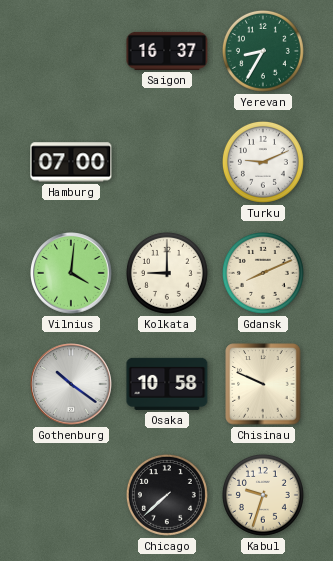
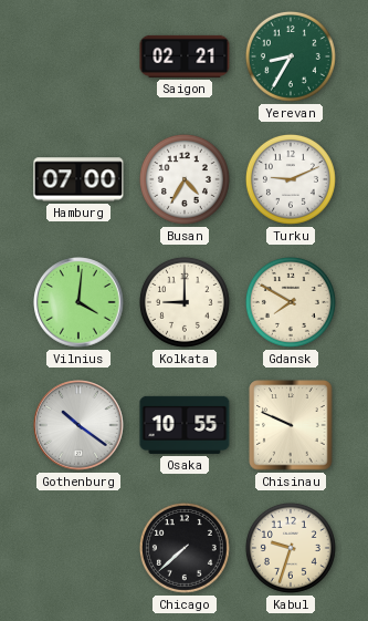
Saigon: 16:37 -> 02:21 (185, 56)
Busan: none -> 4:35 (185, 179)
Gdansk: 8:11 -> 7:50 (291, 302)
Osaka: 10:58 -> 10:55 (185, 425)
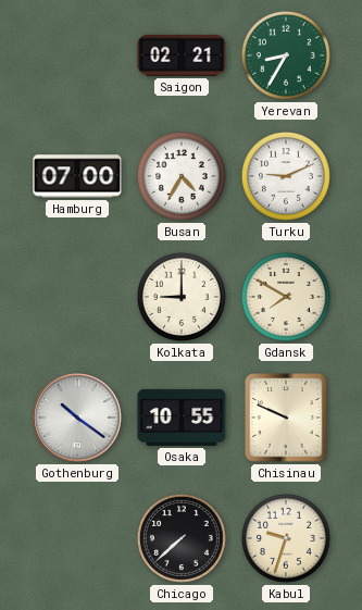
Vilnius: 4:01 -> none (78, 302)
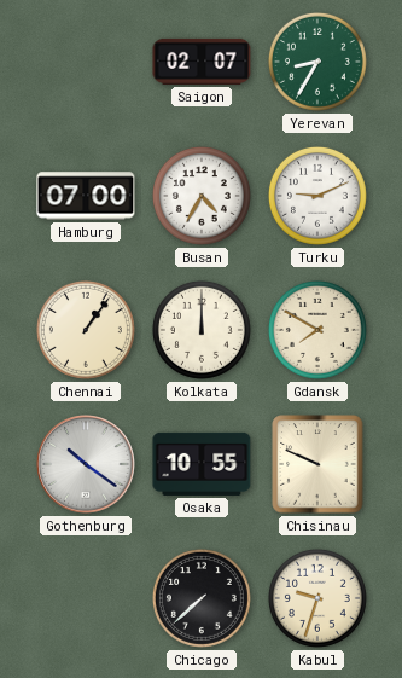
Saigon: 02:21 -> 02:07 (202, 62)
Chennai: none -> 1:06 (86, 330)
Kolkata: 9:00 -> 12:00 (202, 330)
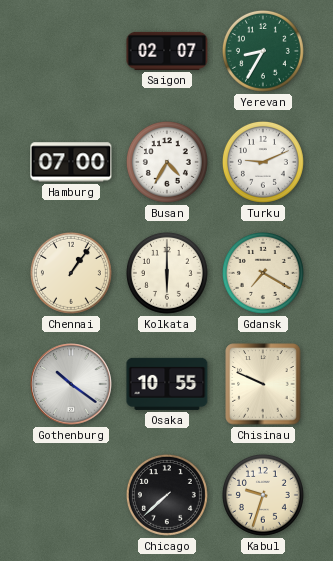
Kolkata: 12:00 -> 6:00 (167, 273)
Gdansk: 7:50 -> 7:20 (263, 273)
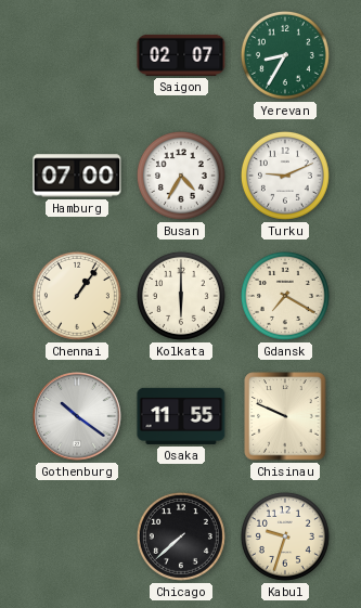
Osaka: 10:55 -> 11:55 (181, 416)
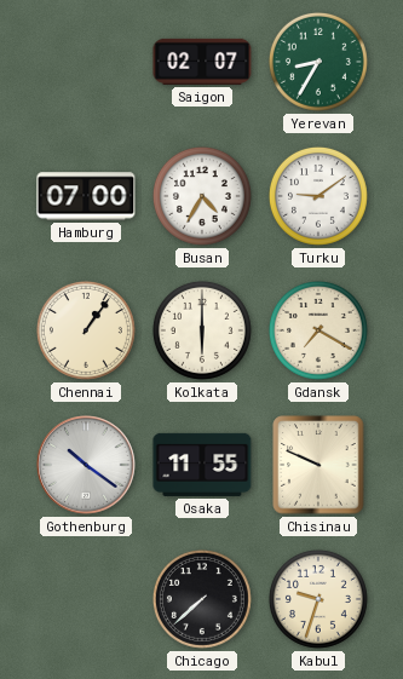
Turku: 9:11 -> 9:09 (318, 196)
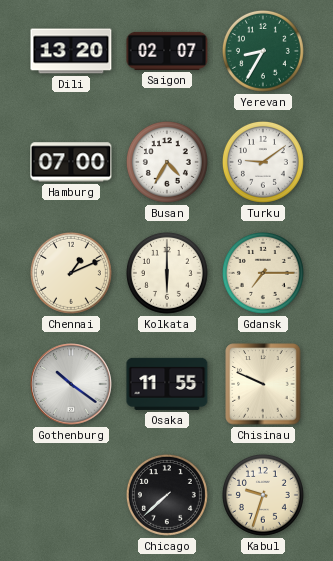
Dili: none -> 13:20 (71, 51)
Chennai: 1:06 -> 1:11 (71, 273)
Gdansk: 7:20 -> 7:15 (263, 273)
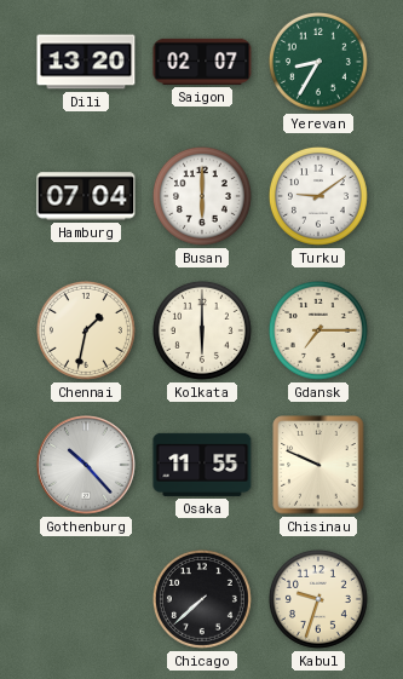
Hamburg: 07:00 -> 07:04 (86, 196)
Busan: 4:35 -> 6:00 (202, 196)
Chennai: 1:11 -> 1:32 (86, 330)
Gothenburg: 10:21 -> 10:23 (86, 465)
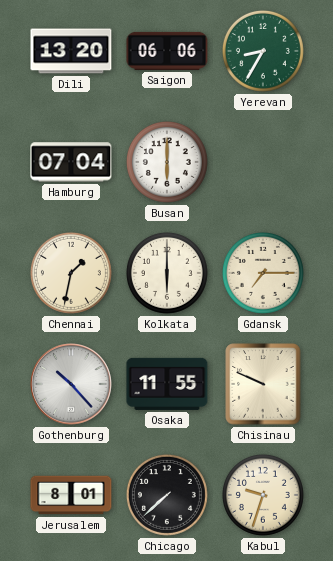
Saigon: 02:07 -> 06:06 (167, 51)
Turku: 9:09 -> none (318, 196)
Jerusalem: none -> 8:01 (71, 495)
